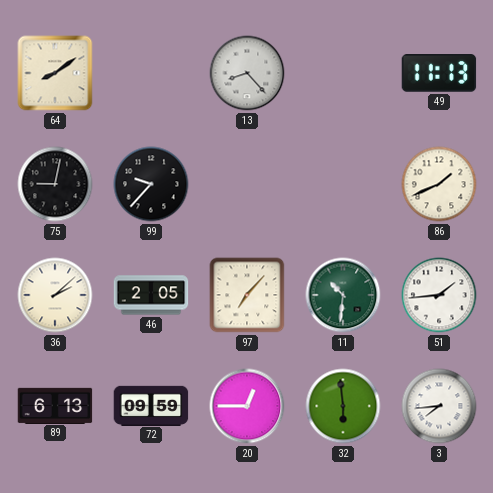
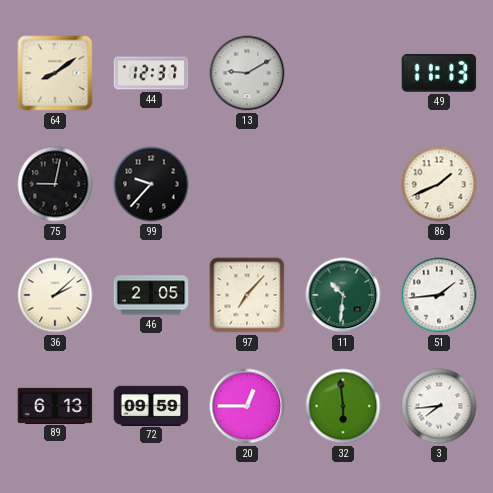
44: none -> 12:37 (151, 73)
13: 8:23 -> 9:10 (247, 73)
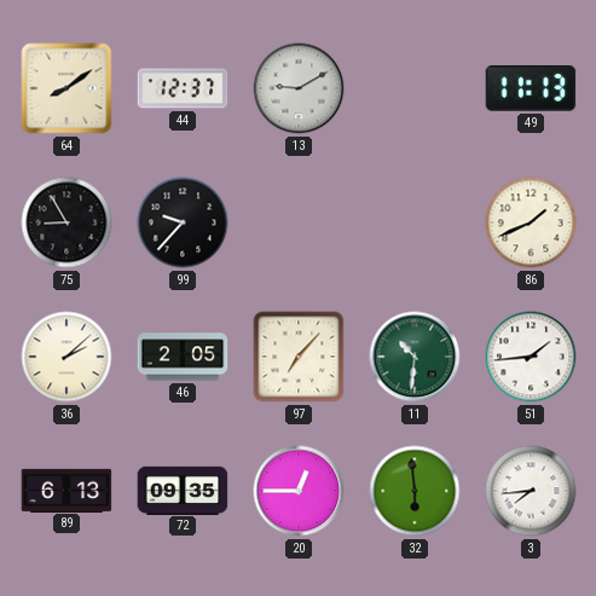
75: 9:02 -> 8:55 (66, 222)
72: 09:59 -> 09:35 (183, 490)
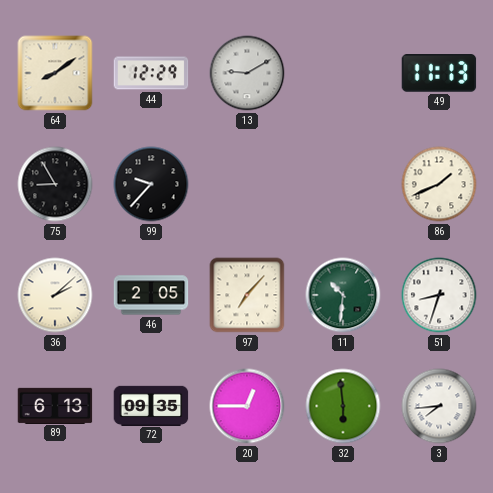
44: 12:37 -> 12:29 (151, 73)
51: 1:44 -> 8:33 (439, 295)
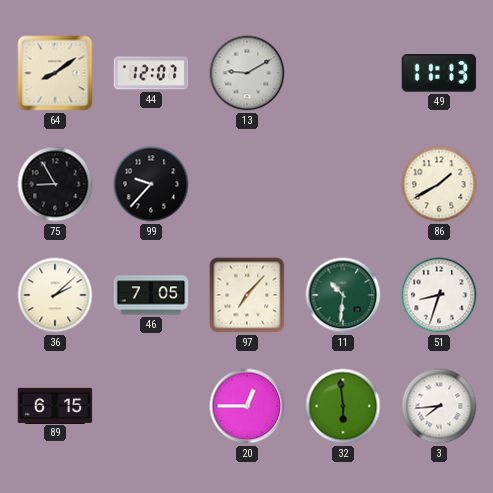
44: 12:29 -> 12:07 (151, 73)
86: 1:41 -> 1:40 (439, 184)
46: 2:05 -> 7:05 (151, 295)
89: 6:13 -> 6:15 (55, 405)
72: 09:35 -> none (151, 405)
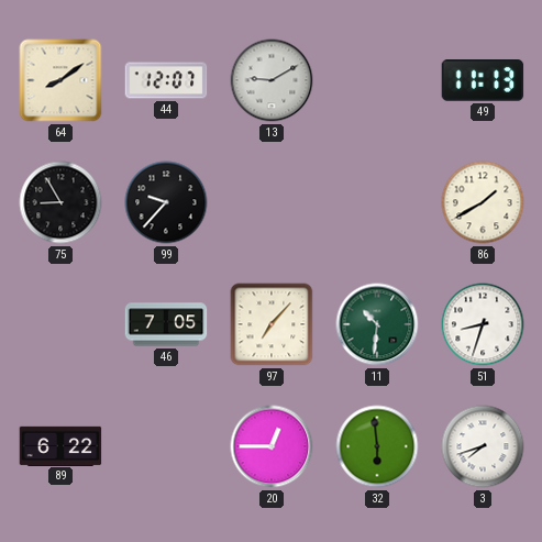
36: 2:08 -> none (55, 295)
89: 6:15 -> 6:22 (60, 445)
3: 7:44 -> 7:42 (483, 446)
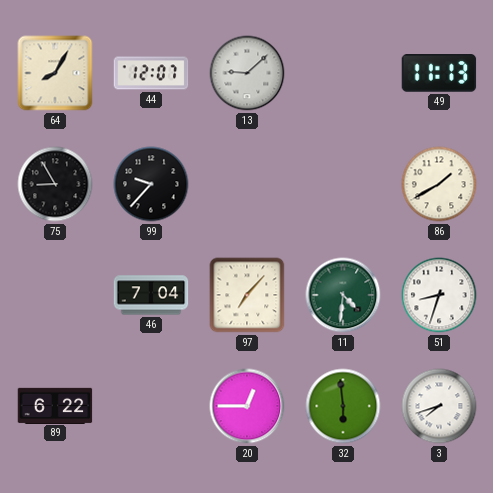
64: 8:09 -> 8:05 (55, 73)
13: 9:10 -> 9:08 (247, 73)
46: 7:05 -> 7:04 (151, 295)
11: 10:31 -> 4:31 (343, 295)
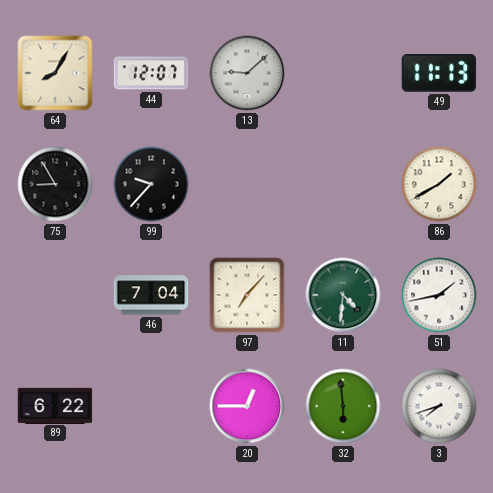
51: 8:33 -> 1:43 (439, 295)
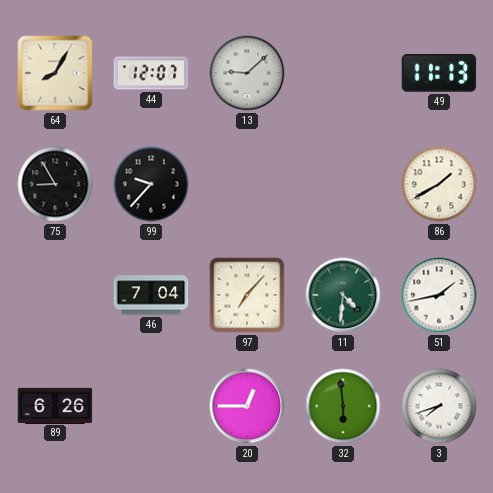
89: 6:22 -> 6:26 (55, 405)
